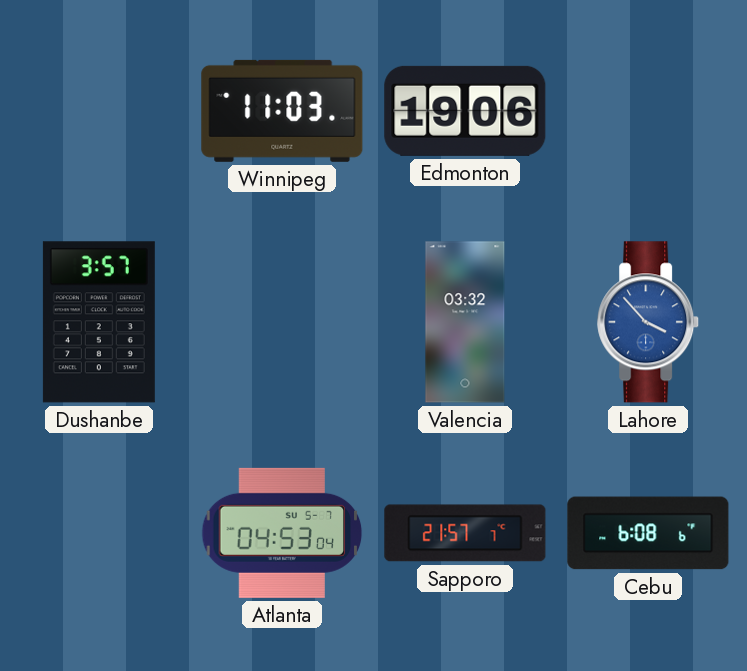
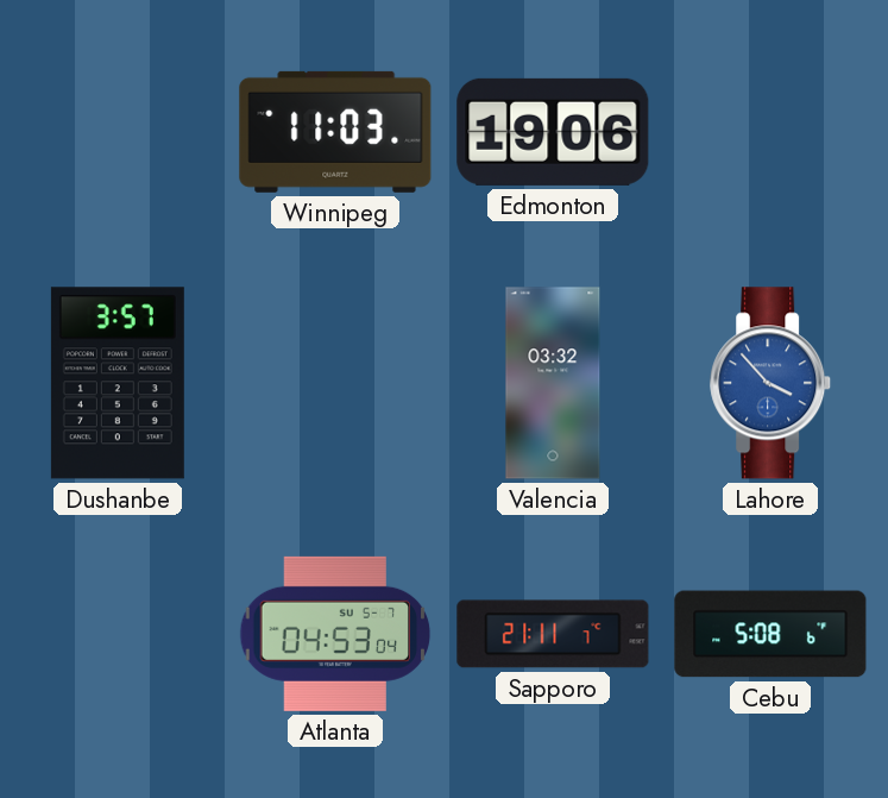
Sapporo: 21:57 -> 21:11 (553, 634)
Cebu: 6:08 -> 5:08 (770, 634)
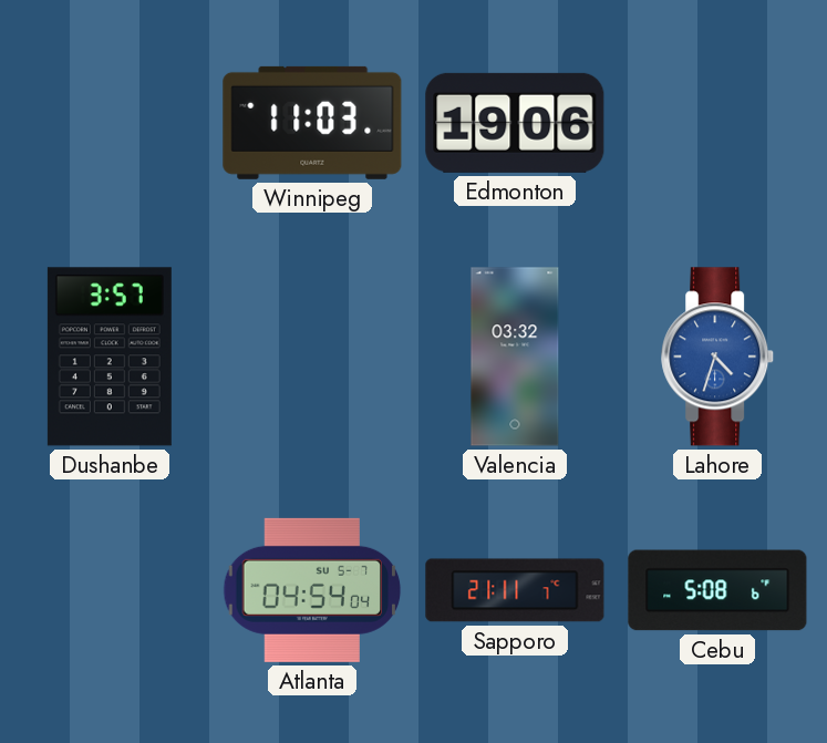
Lahore: 3:53 -> 4:33 (719, 357)
Atlanta: 04:53 -> 04:54 (312, 590)
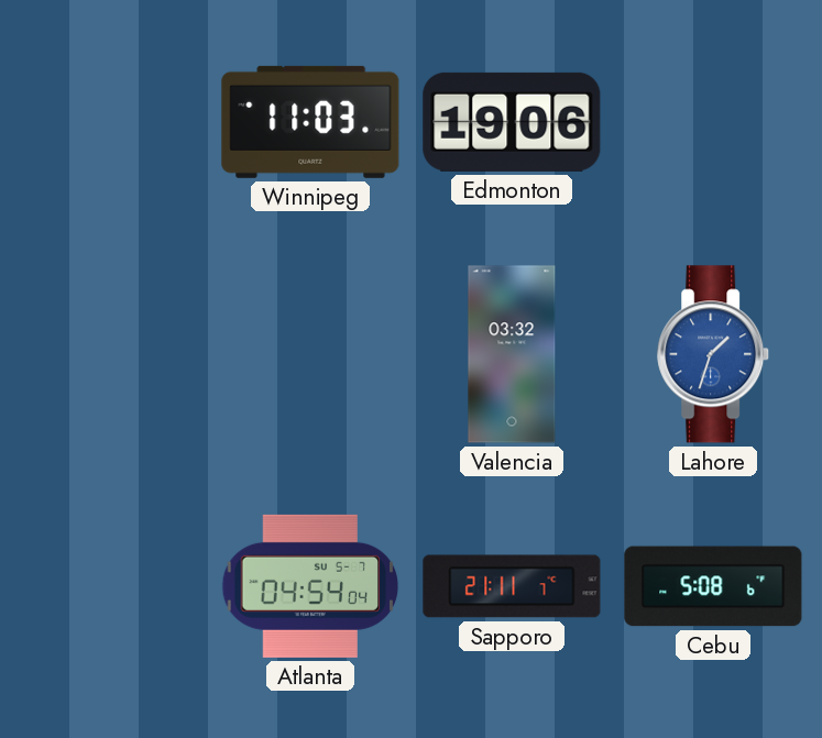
Dushanbe: 3:57 -> none (110, 357)
Lahore: 4:33 -> 1:33 (714, 354)
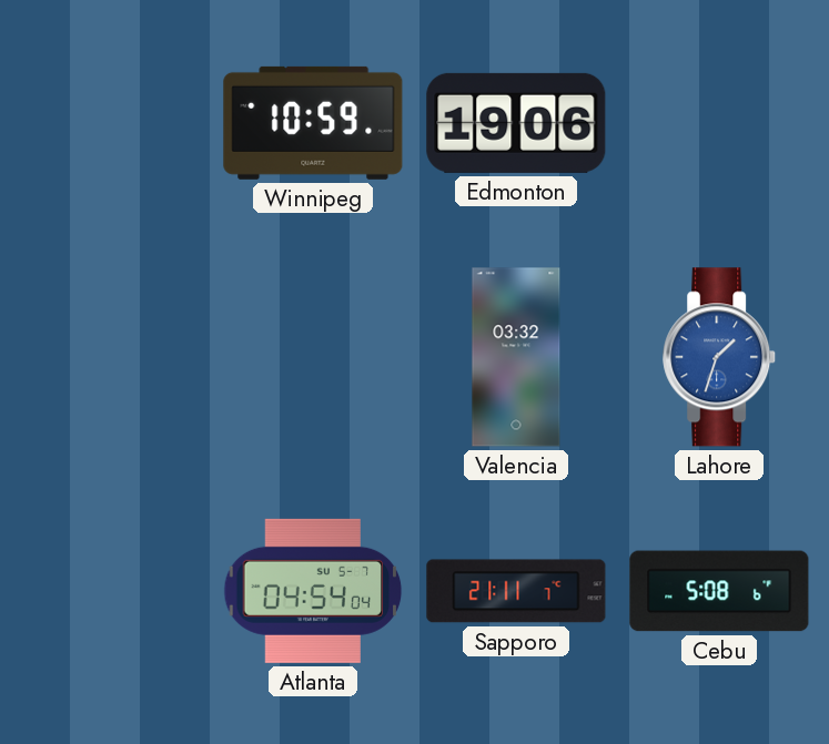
Winnipeg: 11:03 -> 10:59 (313, 123)
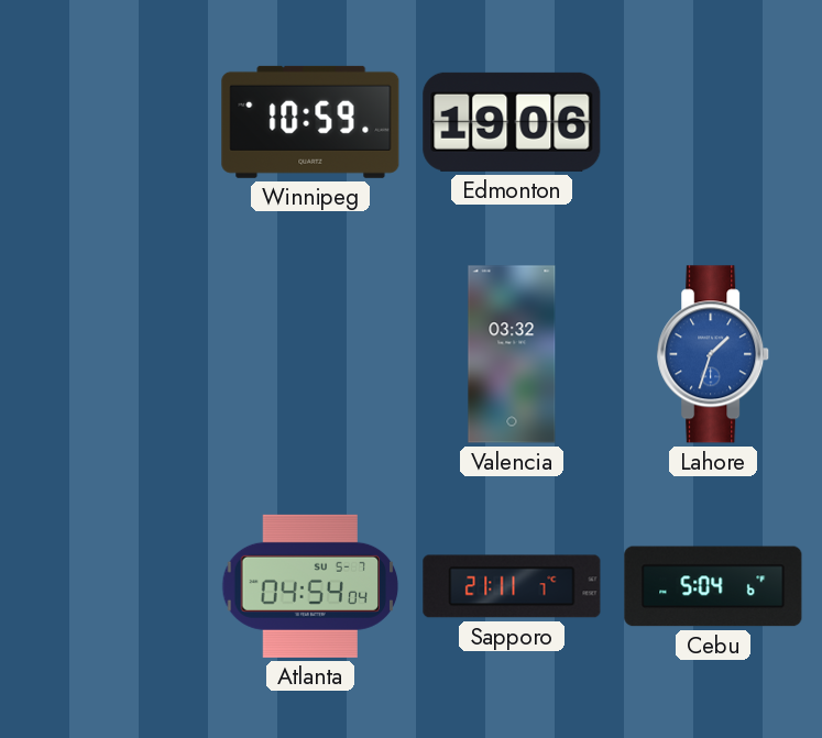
Cebu: 5:08 -> 5:04 (713, 586)
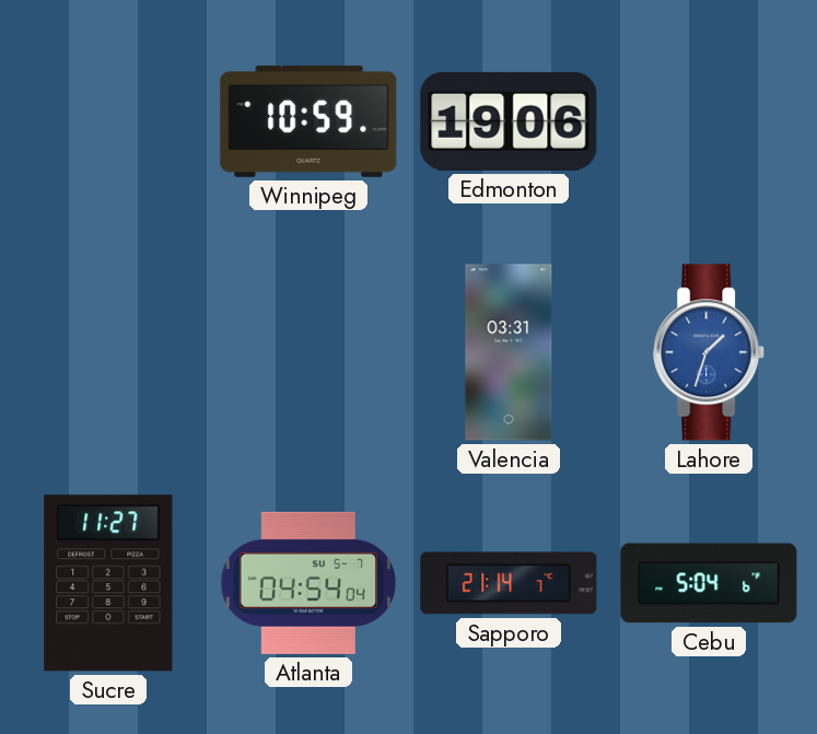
Valencia: 03:32 -> 03:31 (509, 352)
Sucre: none -> 11:27 (108, 583)
Sapporo: 21:11 -> 21:14 (509, 583)
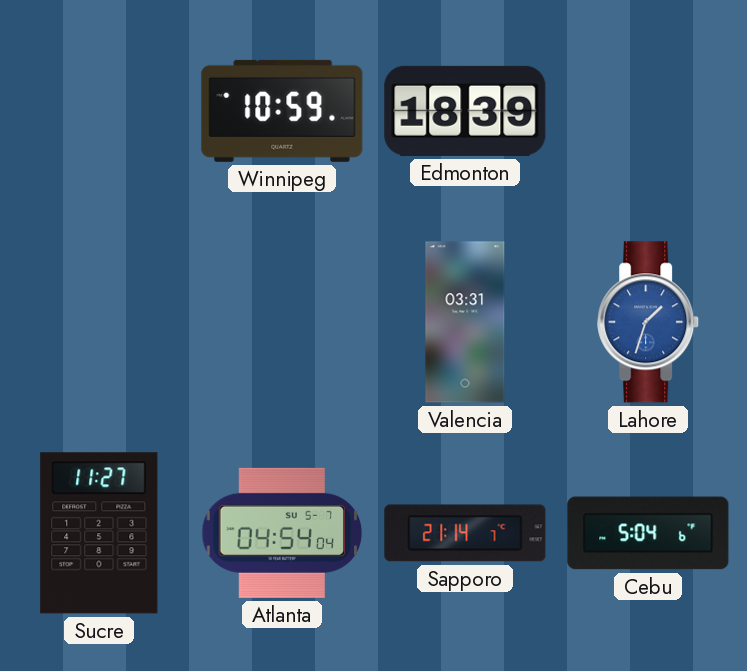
Edmonton: 19:06 -> 18:39 (465, 111)
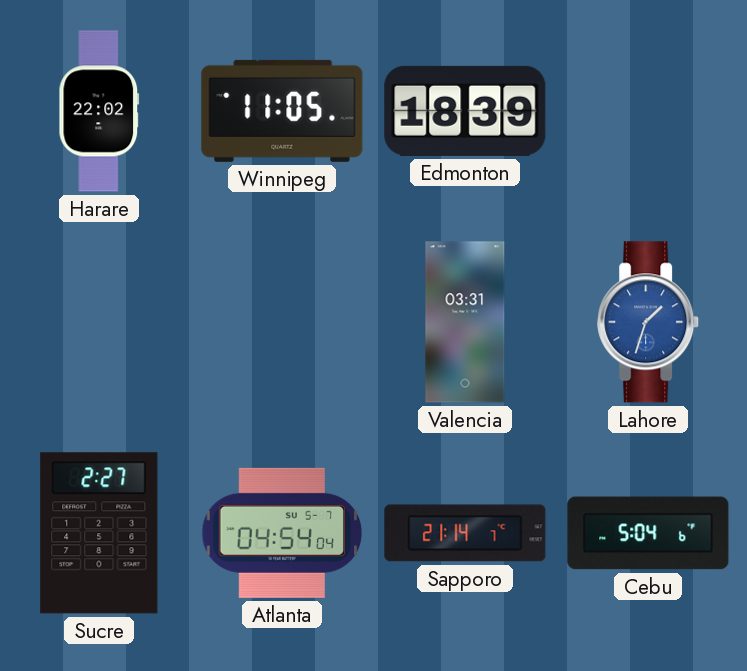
Harare: none -> 22:02 (99, 111)
Winnipeg: 10:59 -> 11:05 (282, 111)
Sucre: 11:27 -> 2:27 (99, 533)
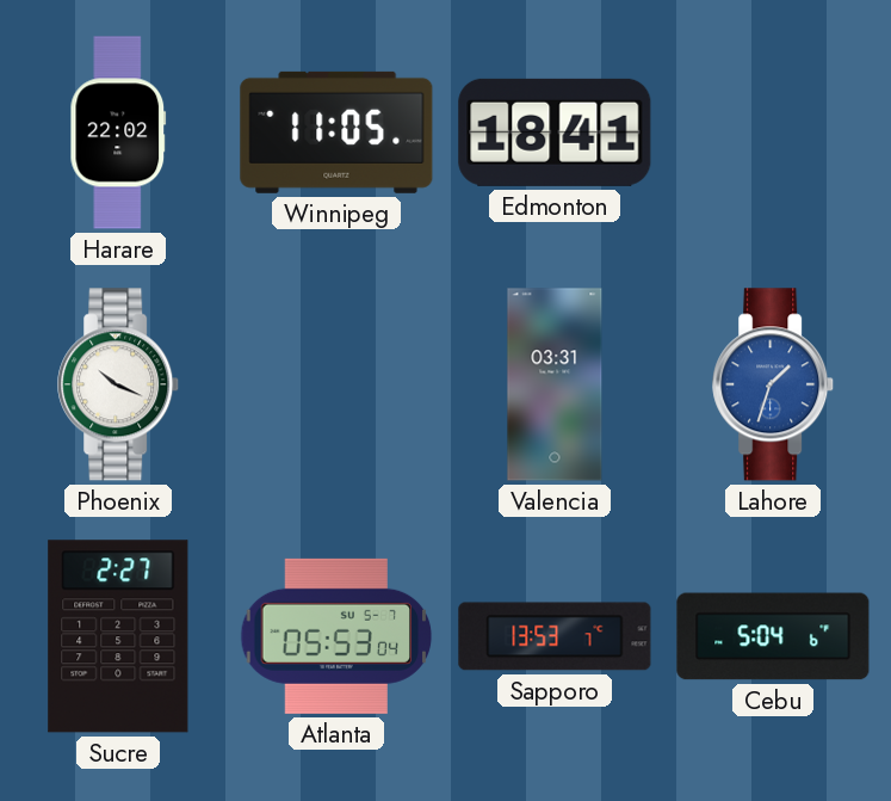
Edmonton: 18:39 -> 18:41 (555, 133)
Phoenix: none -> 10:19 (119, 384)
Atlanta: 04:54 -> 05:53 (336, 636)
Sapporo: 21:14 -> 13:53 (555, 636)
